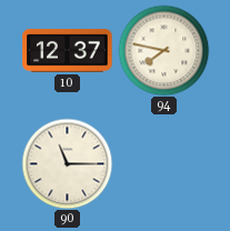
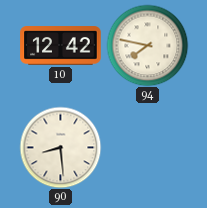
10: 12:37 -> 12:42 (61, 46)
90: 11:15 -> 8:29 (60, 147)
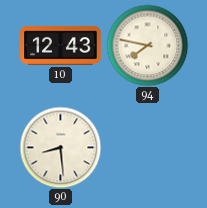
10: 12:42 -> 12:43 (61, 46)
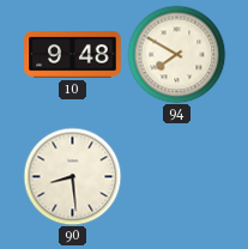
10: 12:43 -> 9:48 (73, 55)
94: 7:47 -> 7:50 (176, 54)
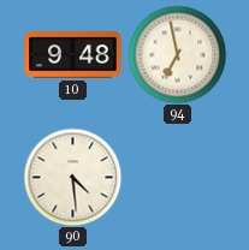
94: 7:50 -> 6:58 (177, 54)
90: 8:29 -> 4:29 (72, 177)
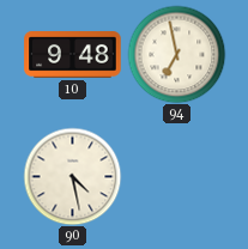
90: 4:29 -> 4:28 (72, 176)
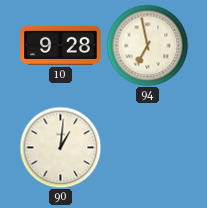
10: 9:48 -> 9:28 (61, 46)
90: 4:28 -> 1:01 (60, 147)
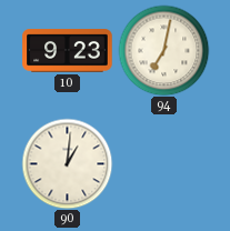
10: 9:28 -> 9:23 (68, 51)
94: 6:58 -> 7:02 (163, 50)
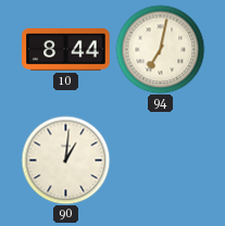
10: 9:23 -> 8:44 (66, 50)
